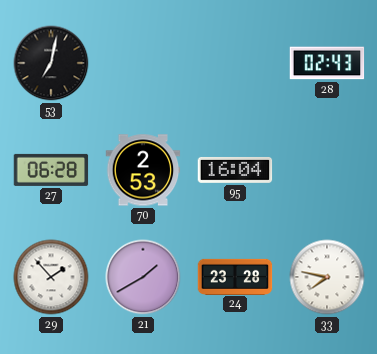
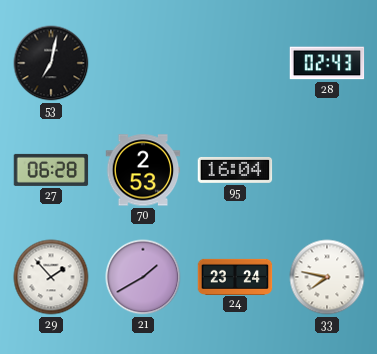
24: 23:28 -> 23:24 (235, 276)
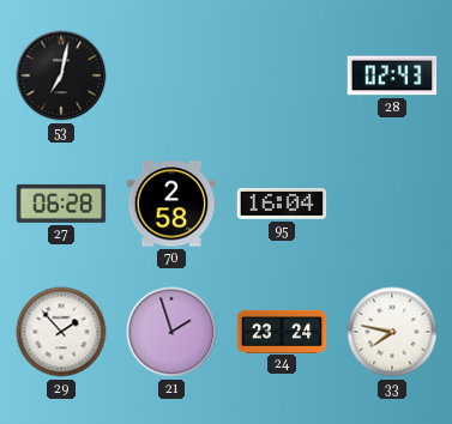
70: 2:53 -> 2:58 (171, 204)
21: 1:40 -> 1:57 (171, 332)
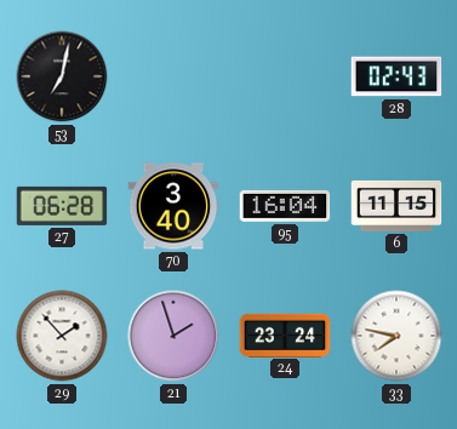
70: 2:58 -> 3:40 (173, 206)
6: none -> 11:15 (396, 206)
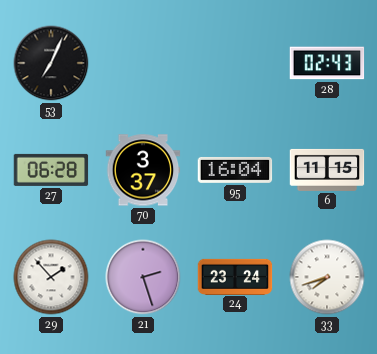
53: 7:02 -> 7:04 (51, 63)
70: 3:40 -> 3:37 (143, 170)
21: 1:57 -> 2:27 (143, 277)
33: 7:47 -> 7:42 (327, 277)
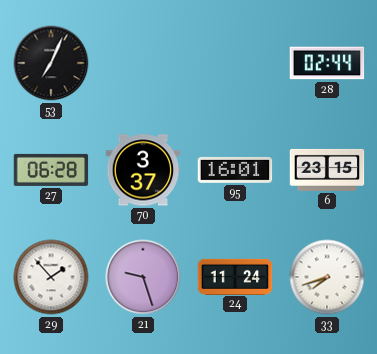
28: 02:43 -> 02:44 (327, 63)
95: 16:04 -> 16:01 (235, 170)
6: 11:15 -> 23:15 (327, 170)
21: 2:27 -> 9:27 (143, 277)
24: 23:24 -> 11:24 (235, 276)
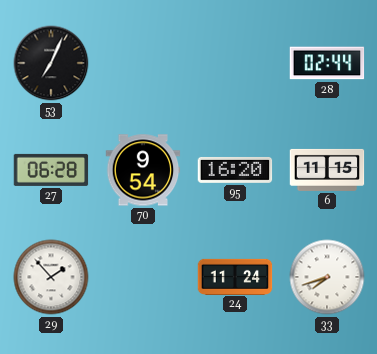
70: 3:37 -> 9:54 (143, 170)
95: 16:01 -> 16:20 (235, 170)
6: 23:15 -> 11:15 (327, 170)
21: 9:27 -> none (143, 277)
